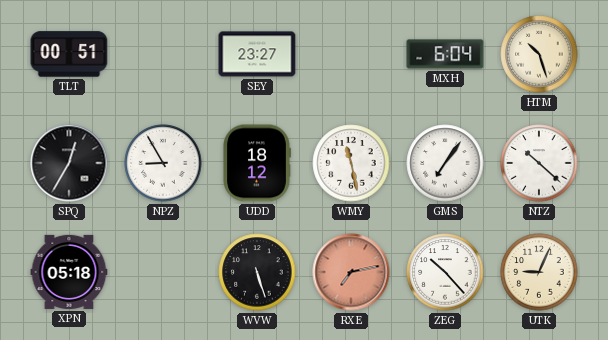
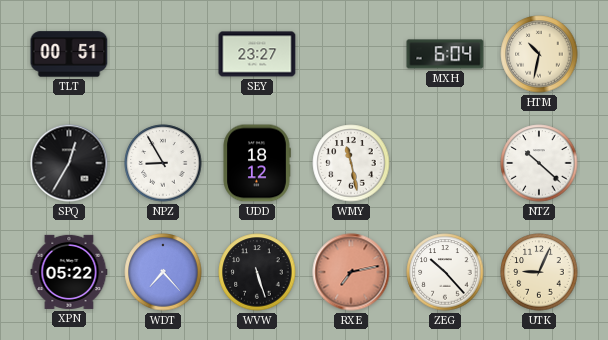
HTM: 10:27 -> 10:32 (539, 54)
GMS: 7:06 -> none (445, 163)
XPN: 05:18 -> 05:22 (69, 272)
WDT: none -> 7:23 (163, 272)
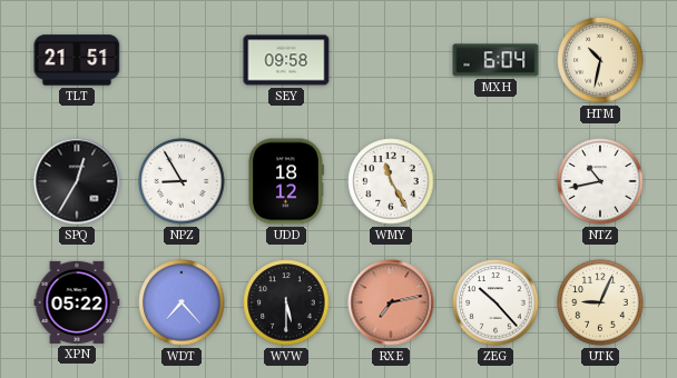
TLT: 00:51 -> 21:51 (77, 60)
SEY: 23:27 -> 09:58 (286, 60)
WMY: 11:28 -> 11:25 (391, 181)
NTZ: 10:22 -> 10:43 (600, 181)
WVW: 5:27 -> 5:30 (286, 302)
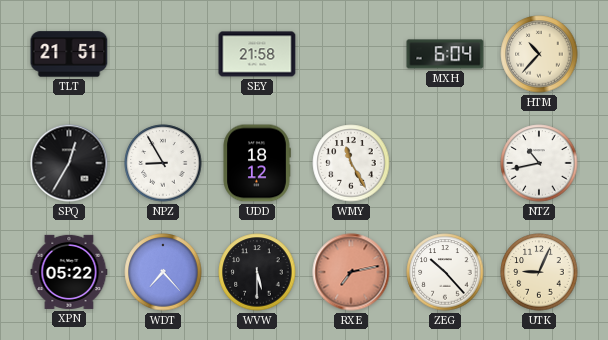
SEY: 09:58 -> 21:58 (257, 54)
HTM: 10:32 -> 10:37 (539, 54)
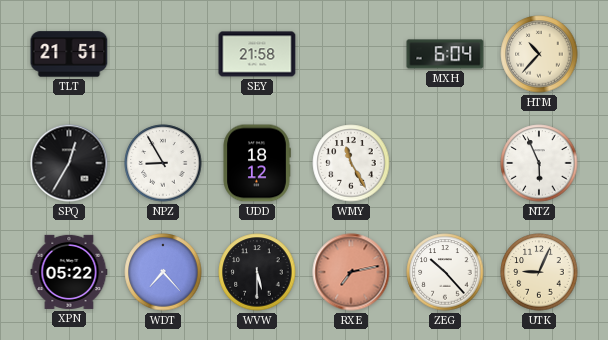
NTZ: 10:43 -> 5:56 (539, 163)
